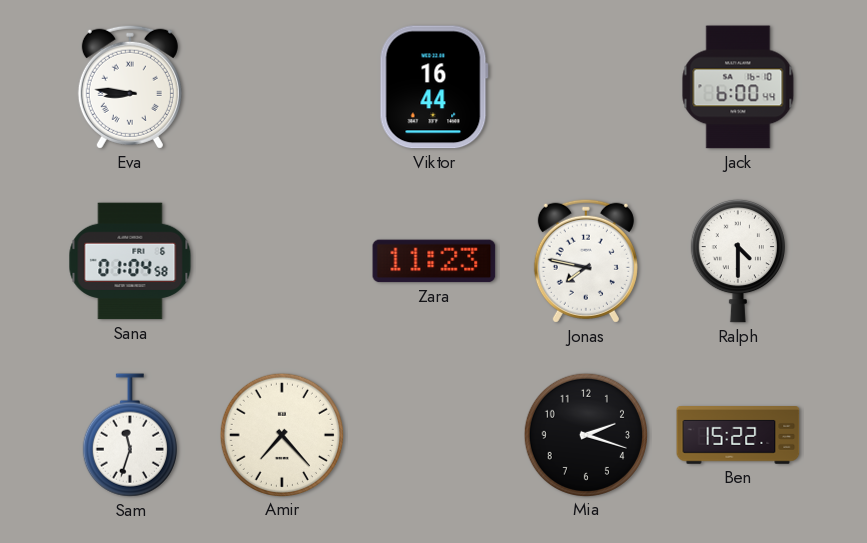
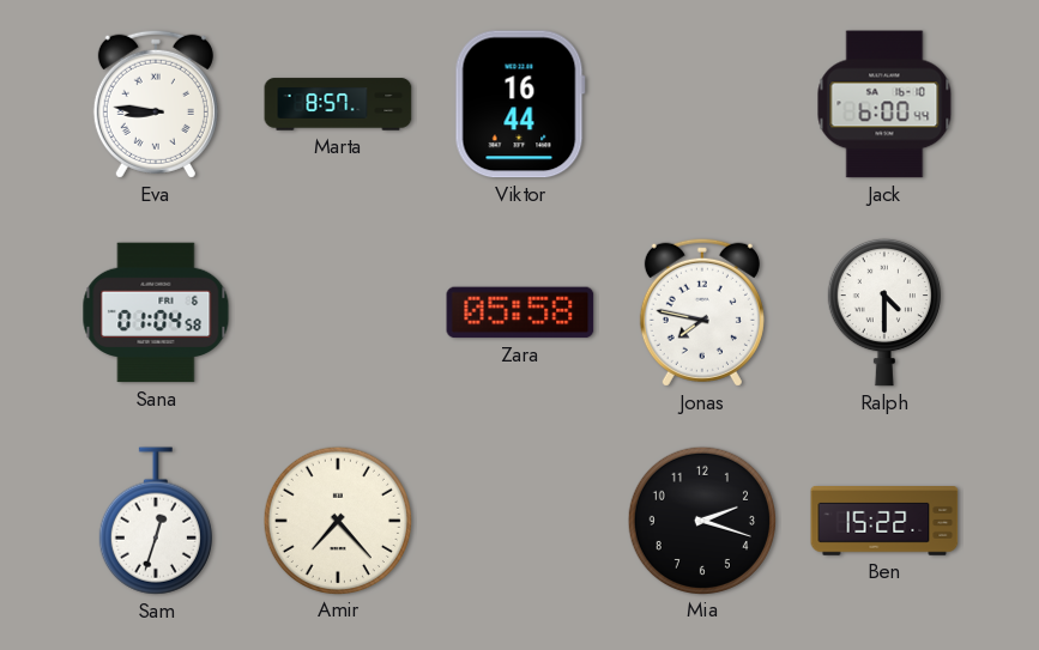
Marta: none -> 8:57 (338, 104)
Zara: 11:23 -> 05:58 (520, 312)
Sam: 11:33 -> 12:33 (156, 521)
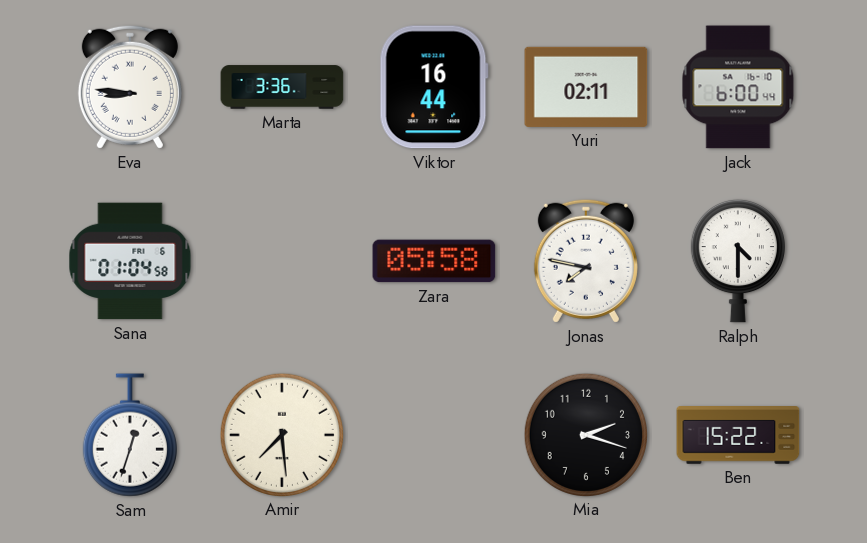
Marta: 8:57 -> 3:36 (282, 87)
Yuri: none -> 02:11 (586, 87)
Amir: 7:23 -> 7:29 (281, 434)
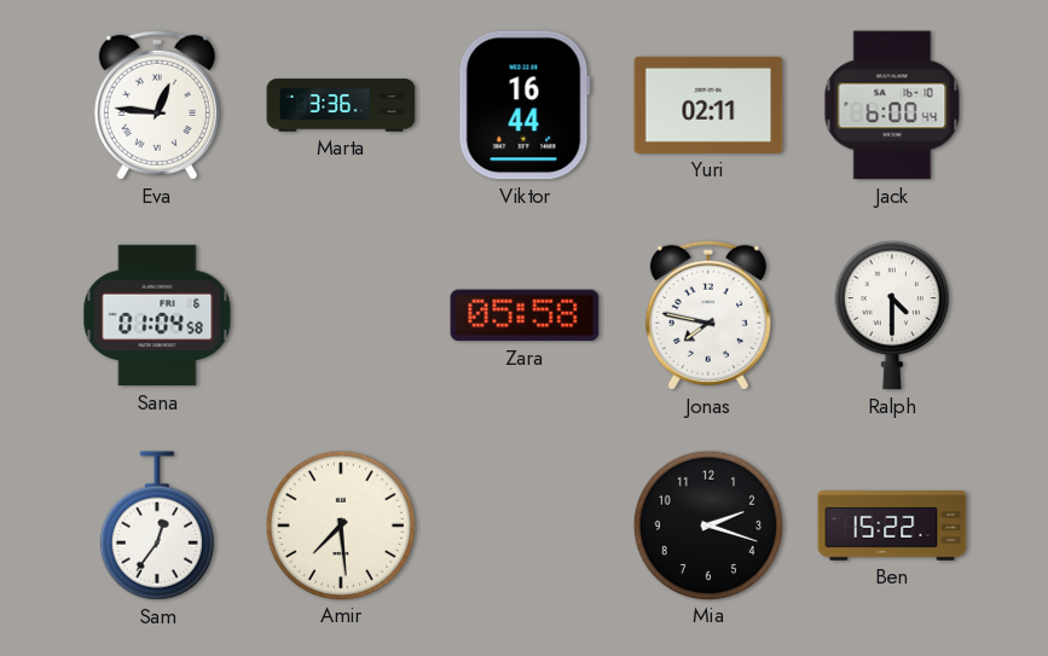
Eva: 8:46 -> 12:46 (157, 105)
Sam: 12:33 -> 12:36 (157, 526)
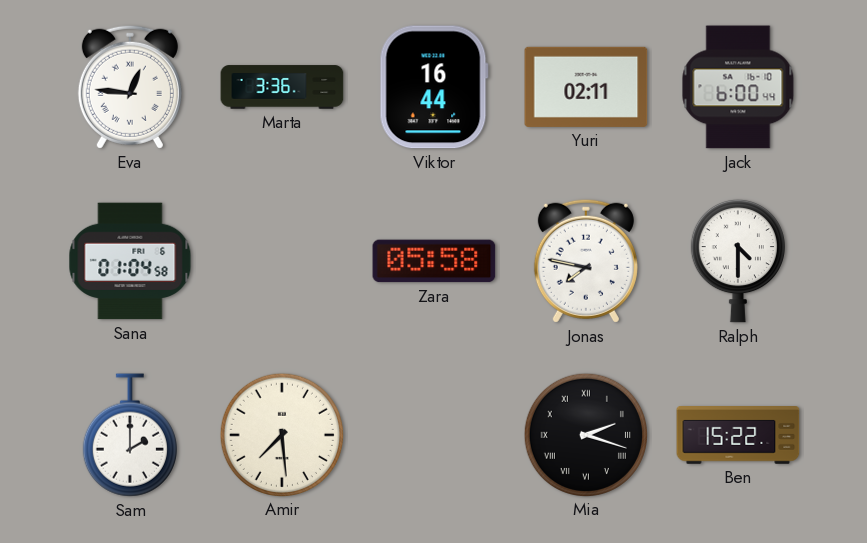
Sam: 12:36 -> 2:00 (130, 435)
Mia numerals: Arabic -> Roman (585, 434)
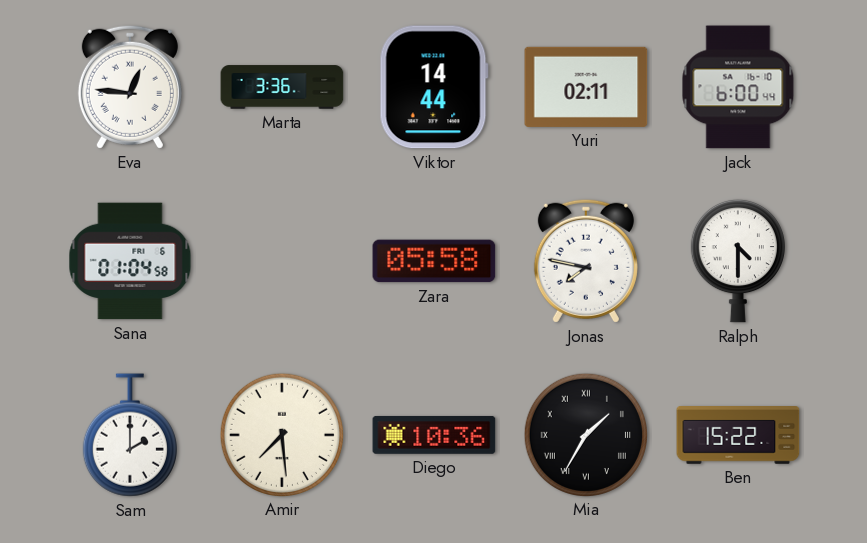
Viktor: 16:44 -> 14:44 (434, 87)
Diego: none -> 10:36 (434, 435)
Mia: 2:18 -> 1:35 (585, 434)
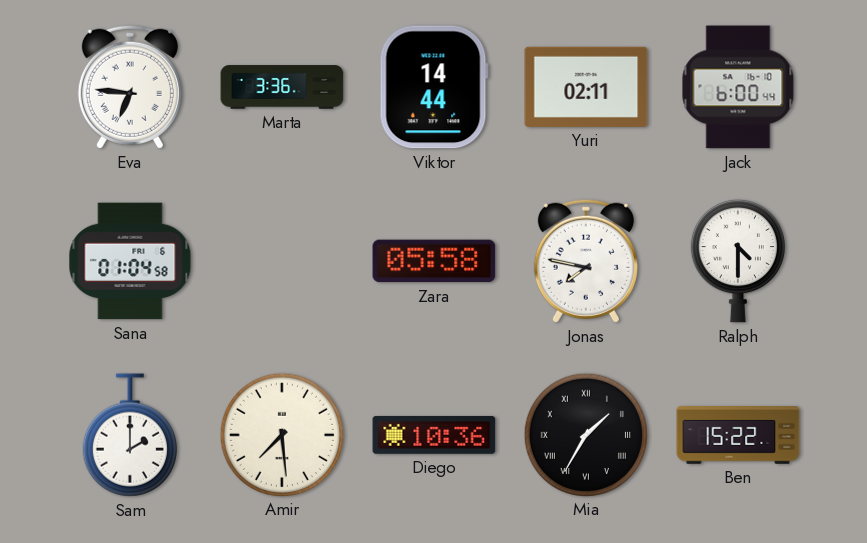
Eva: 12:46 -> 6:46 (130, 87)
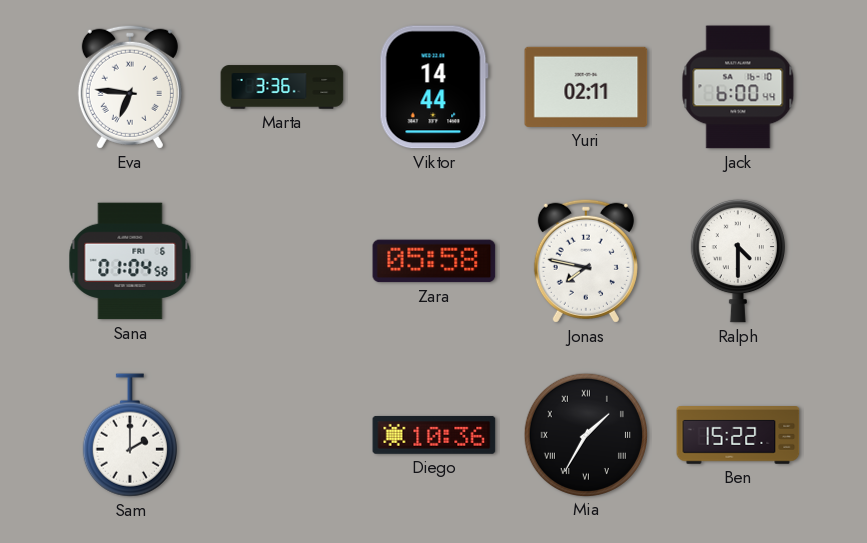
Amir: 7:29 -> none (281, 434)
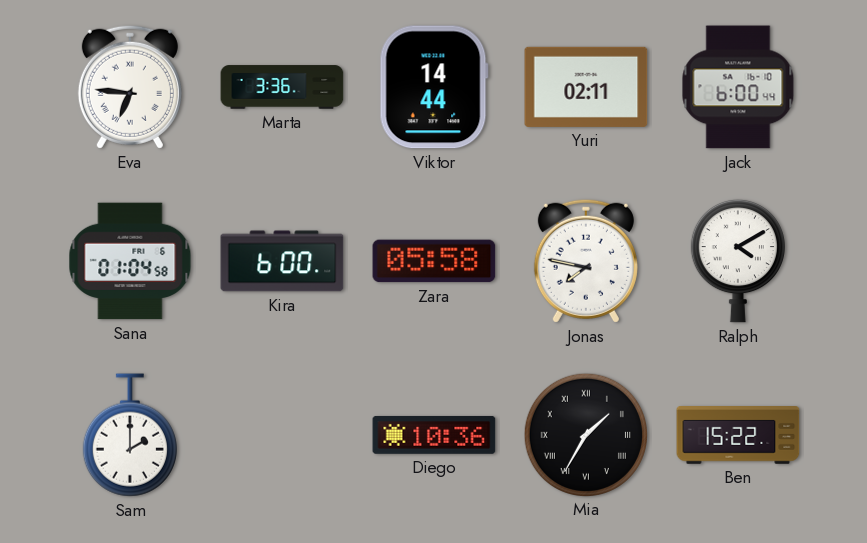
Kira: none -> 6:00 (282, 261)
Ralph: 4:30 -> 4:10 (738, 261)
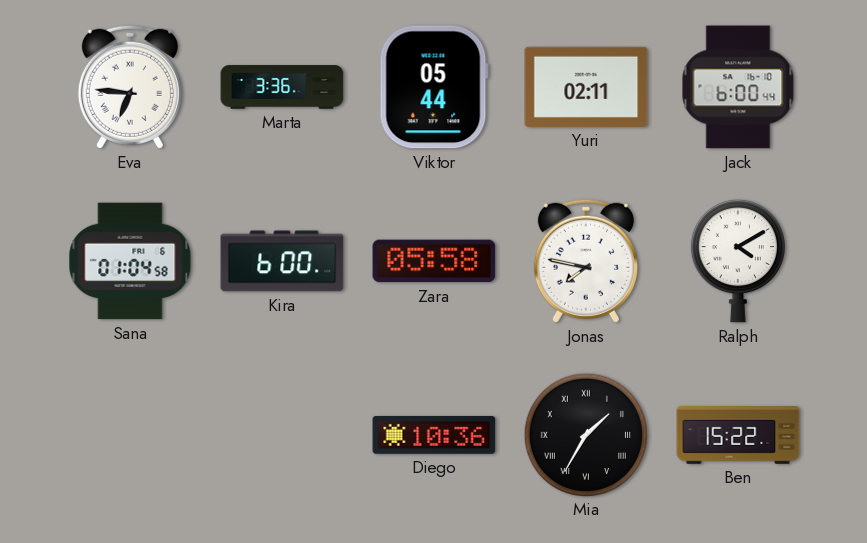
Viktor: 14:44 -> 05:44 (434, 87)
Sam: 2:00 -> none (130, 435)
